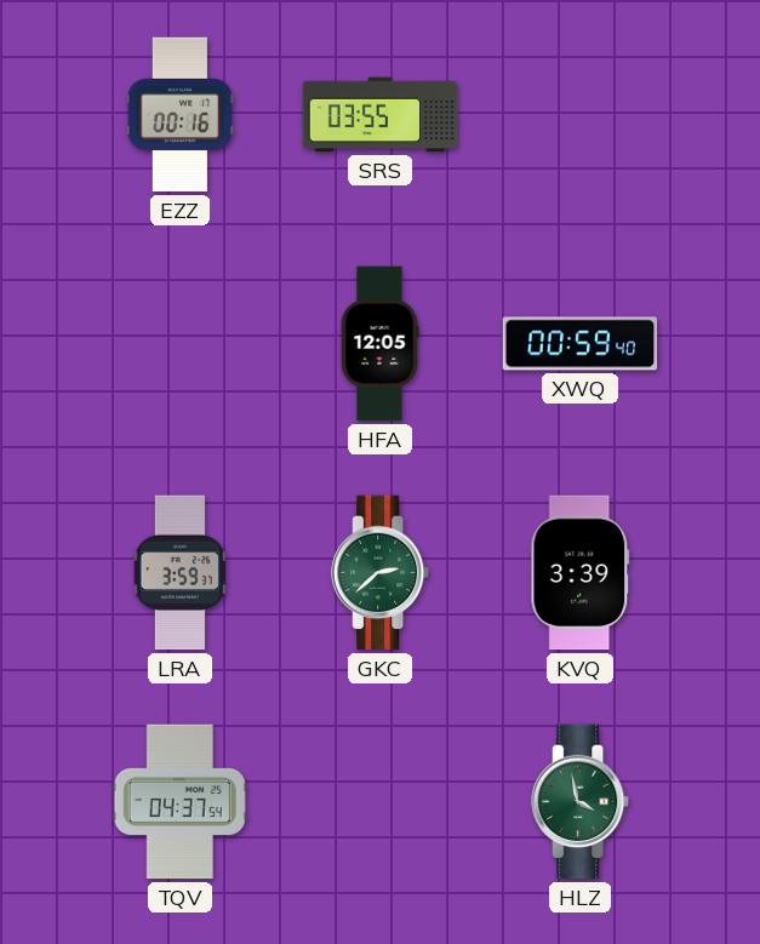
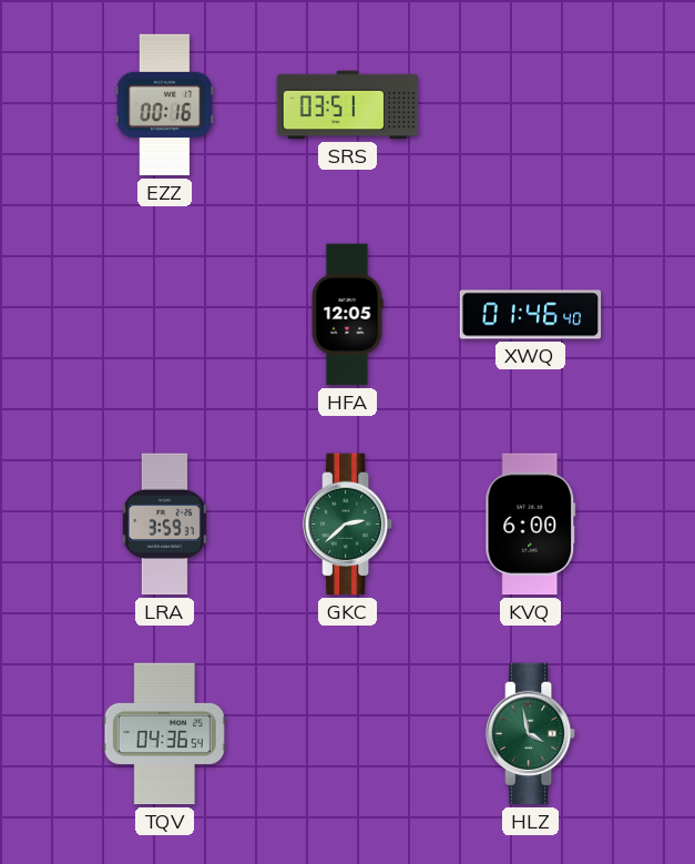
SRS: 03:55 -> 03:51 (348, 105)
XWQ: 00:59 -> 01:46 (531, 315)
KVQ: 3:39 -> 6:00 (531, 525)
TQV: 04:37 -> 04:36 (164, 734)
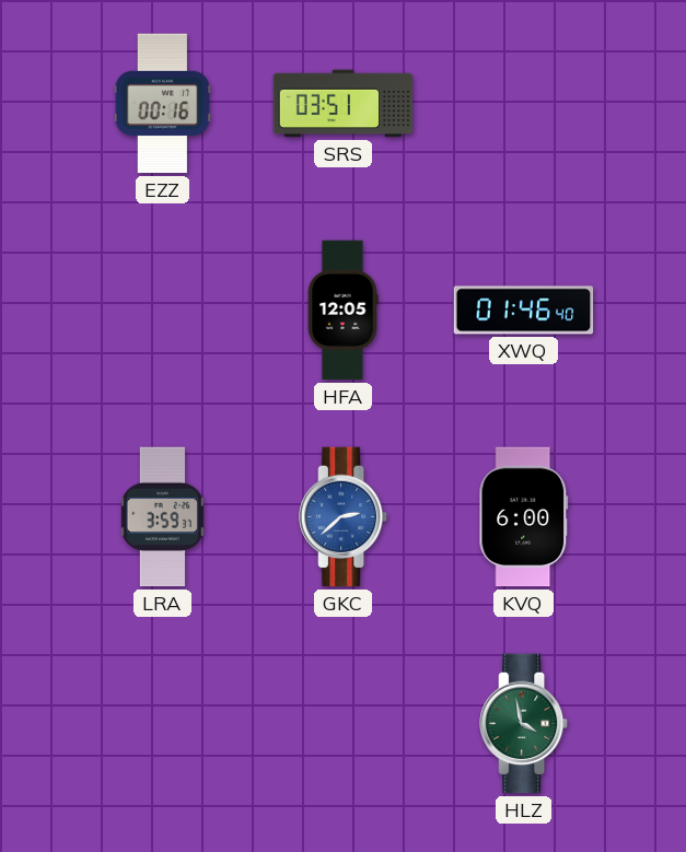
GKC dial: green -> blue (344, 517)
TQV: 04:36 -> none (164, 734)
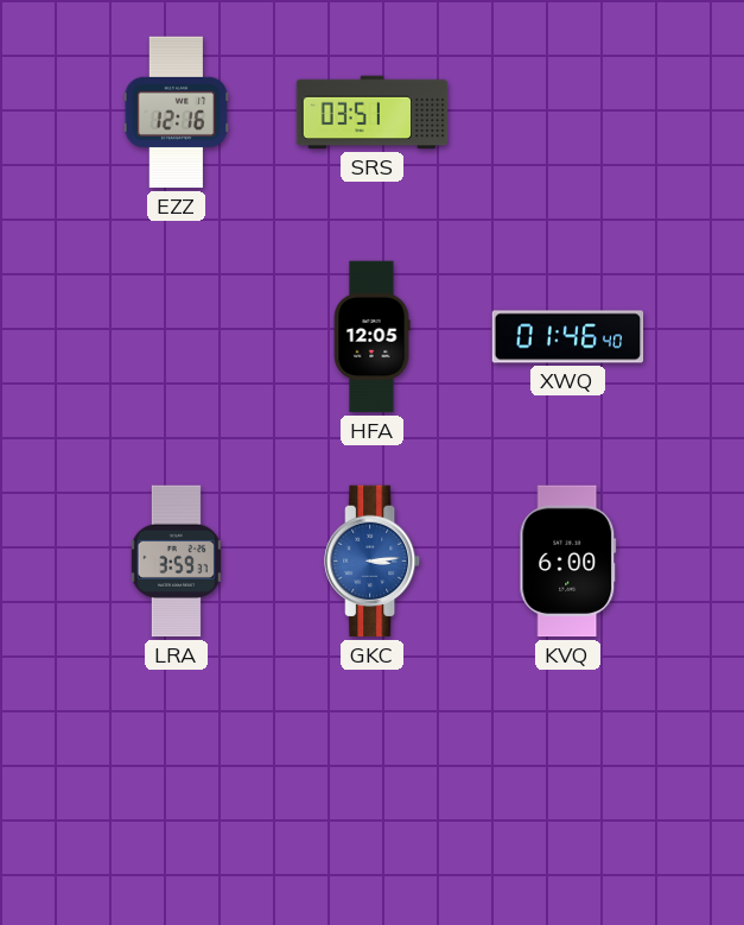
EZZ: 00:16 -> 12:16 (177, 113)
GKC: 2:38 -> 3:14 (373, 562)
HLZ: 3:58 -> none (524, 724)
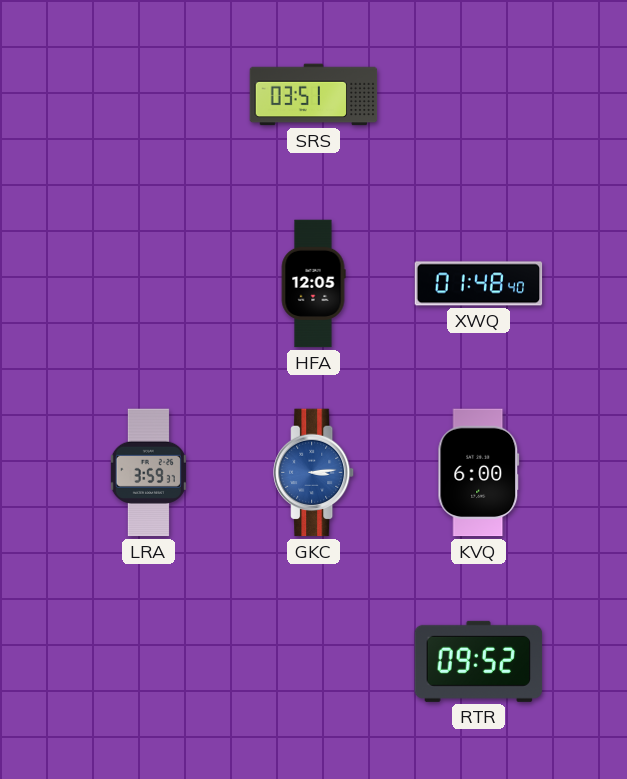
EZZ: 12:16 -> none (177, 113)
XWQ: 01:46 -> 01:48 (479, 284)
RTR: none -> 09:52 (479, 661)
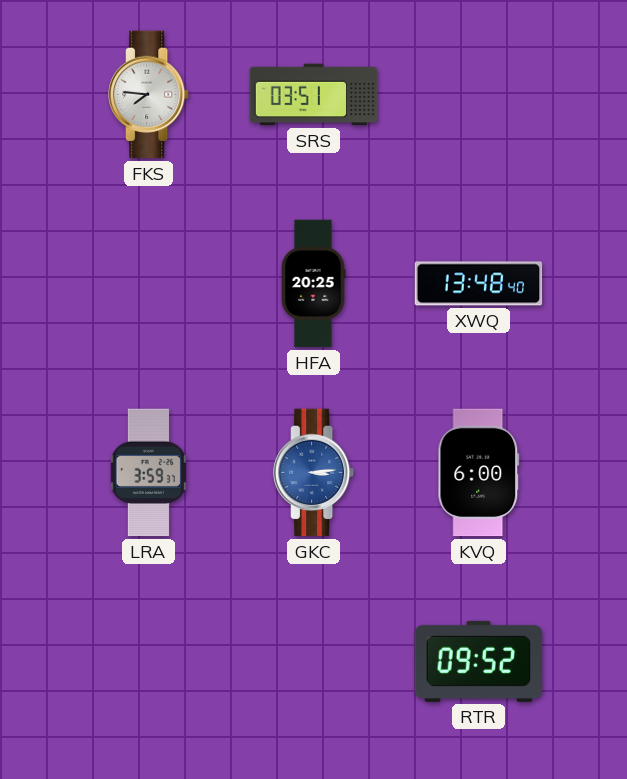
FKS: none -> 7:46 (149, 95)
HFA: 12:05 -> 20:25 (313, 284)
XWQ: 01:48 -> 13:48 (479, 284)
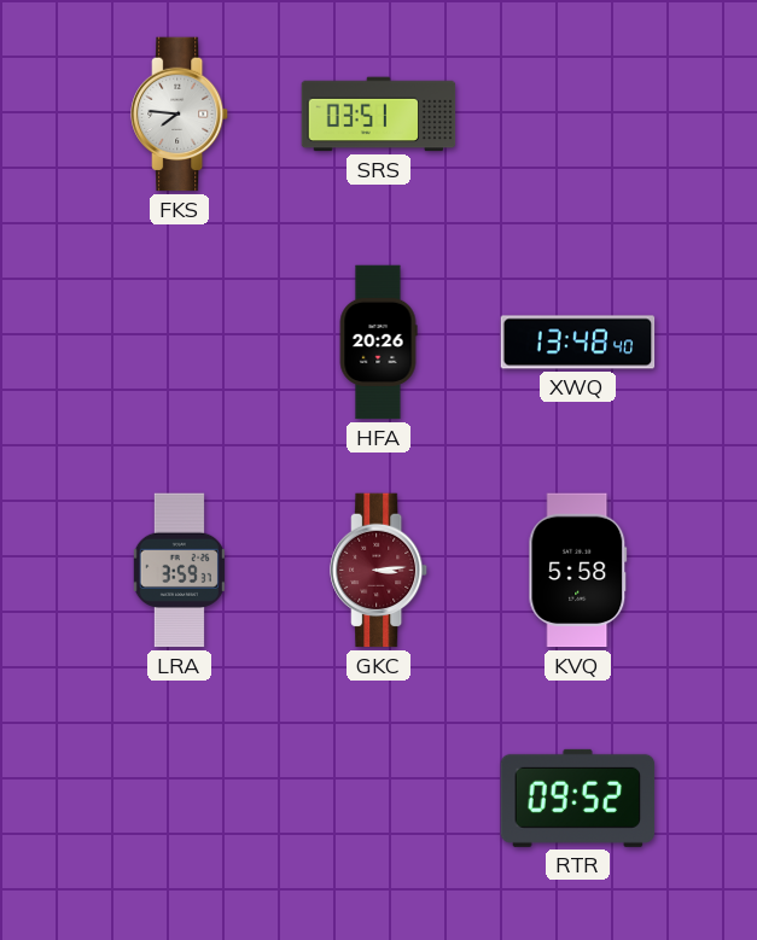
HFA: 20:25 -> 20:26 (378, 343)
GKC dial: blue -> burgundy (379, 571)
KVQ: 6:00 -> 5:58 (578, 571)
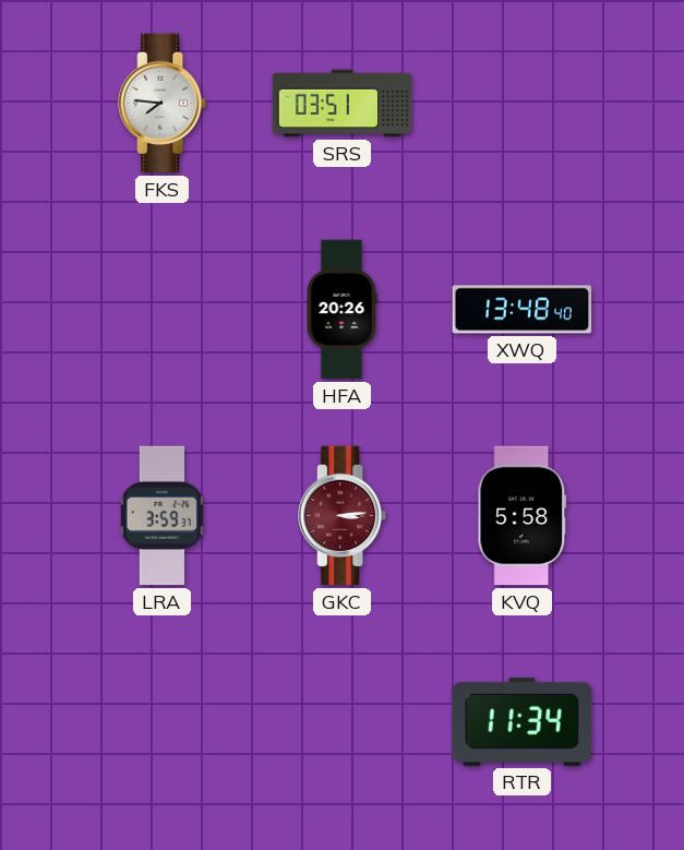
RTR: 09:52 -> 11:34 (523, 721)
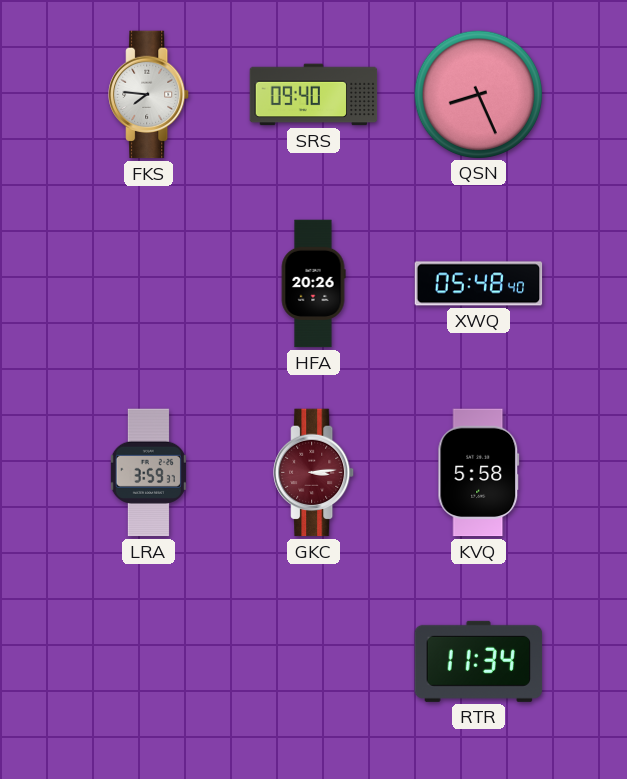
SRS: 03:51 -> 09:40 (314, 95)
QSN: none -> 8:26 (478, 94)
XWQ: 13:48 -> 05:48 (479, 284)
